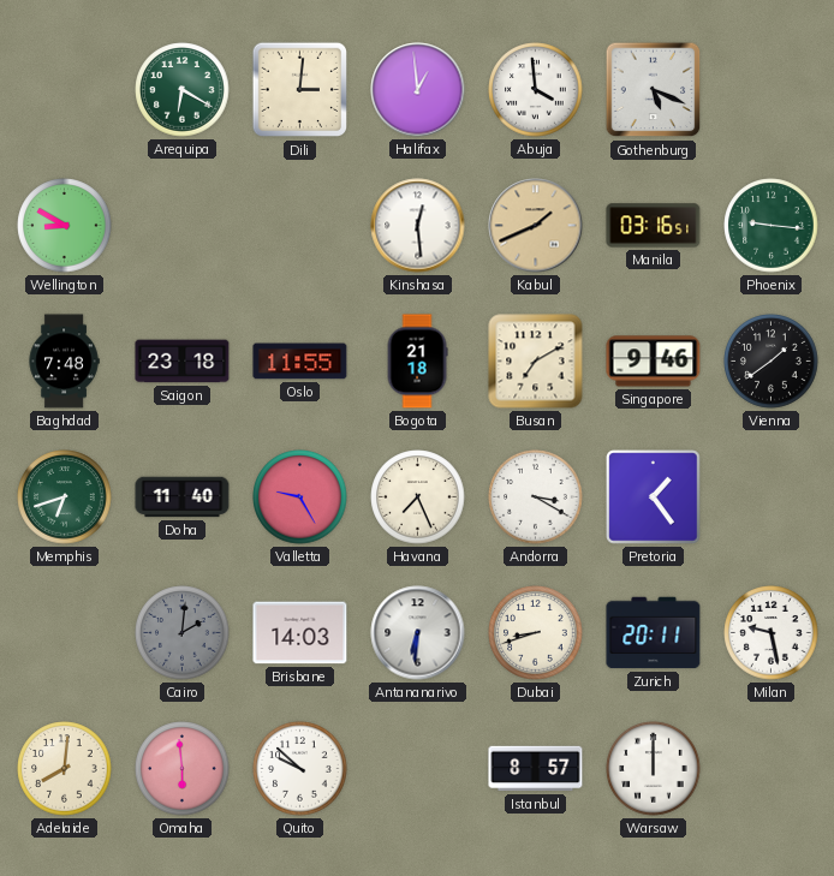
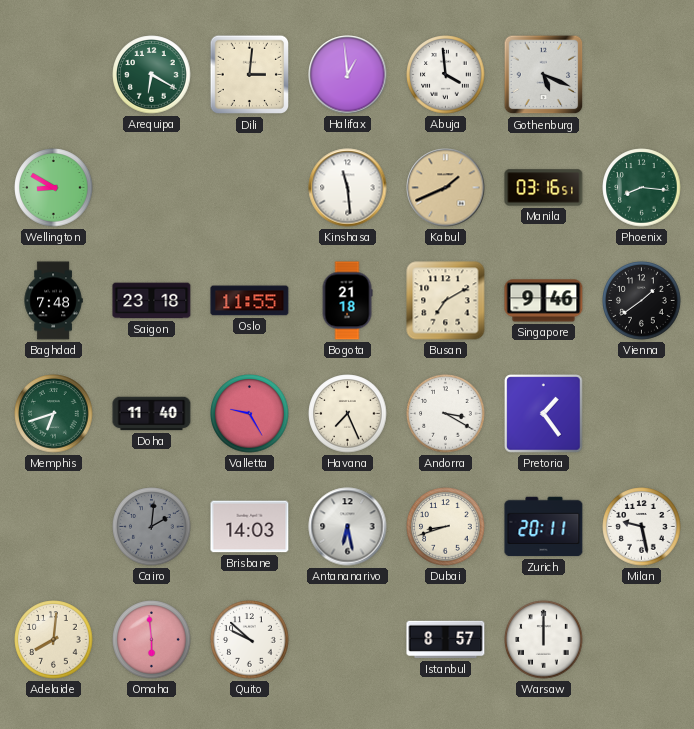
Kinshasa: 12:29 -> 11:29 (348, 188)
Phoenix: 9:16 -> 8:16 (642, 188)
Antananarivo: 6:31 -> 6:28 (348, 527)
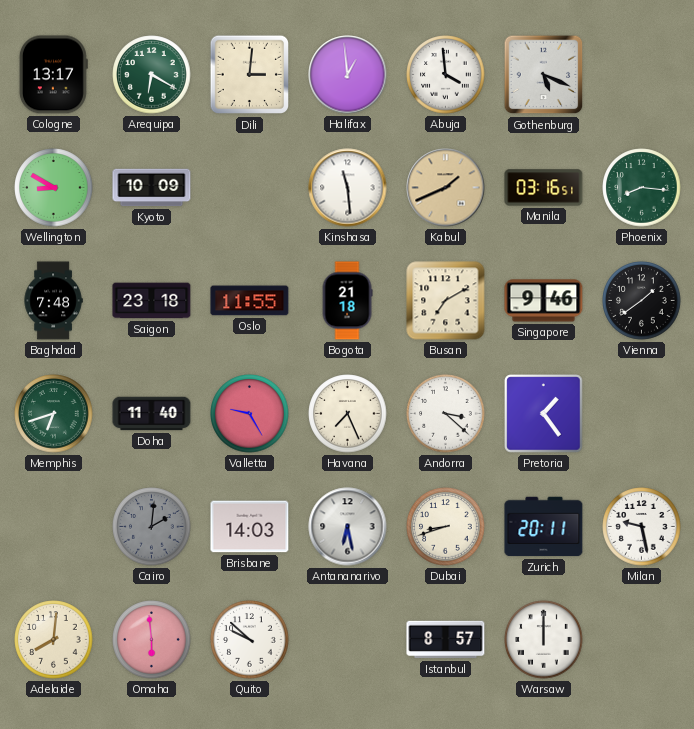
Cologne: none -> 13:17 (53, 75)
Kyoto: none -> 10:09 (152, 188)
Andorra: 3:20 -> 3:22 (446, 414)
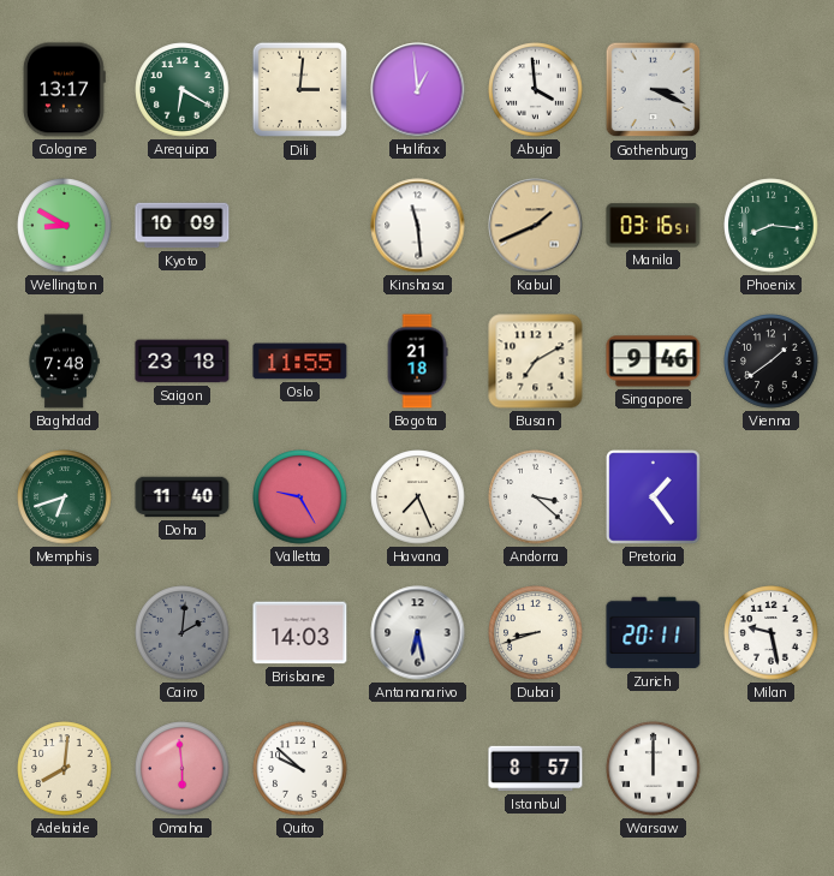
Gothenburg: 5:19 -> 3:19 (654, 90)
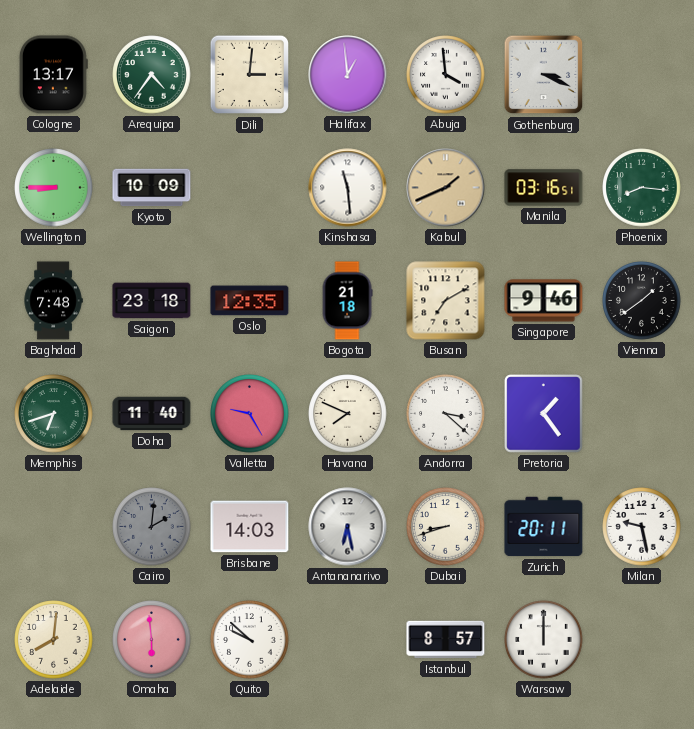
Arequipa: 6:20 -> 4:36 (152, 75)
Wellington: 8:50 -> 8:45 (54, 188)
Oslo: 11:55 -> 12:35 (250, 301)
Havana: 7:26 -> 7:49 (348, 414)
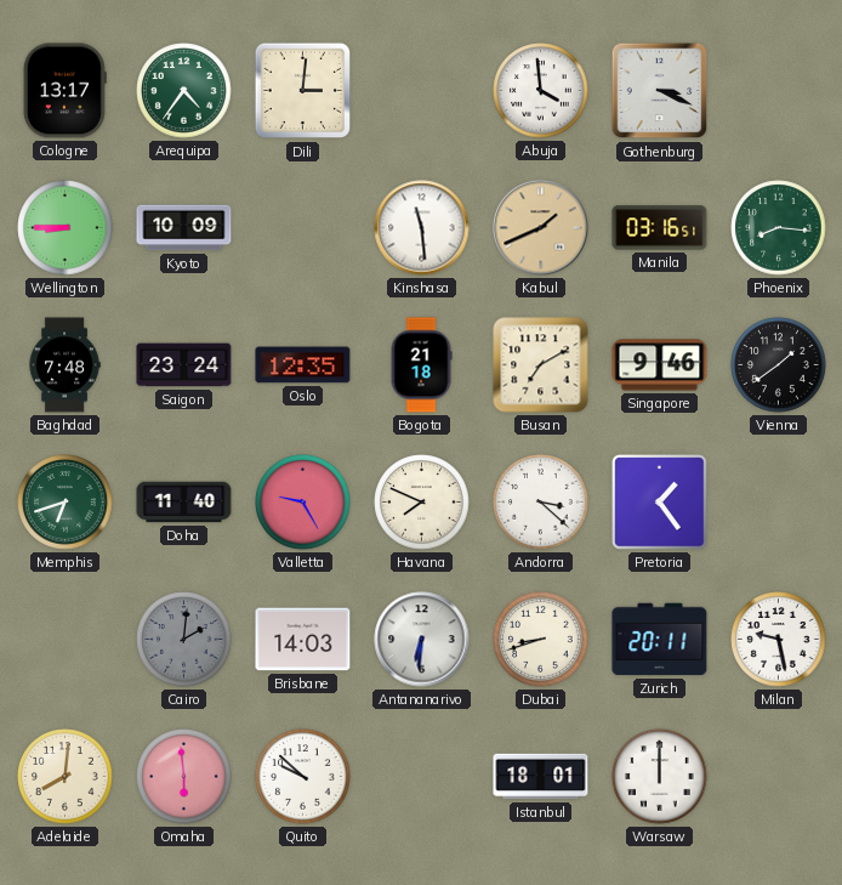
Halifax: 12:59 -> none (348, 75)
Saigon: 23:18 -> 23:24 (184, 365)
Antananarivo: 6:28 -> 6:31 (422, 640)
Istanbul: 8:57 -> 18:01 (541, 777)
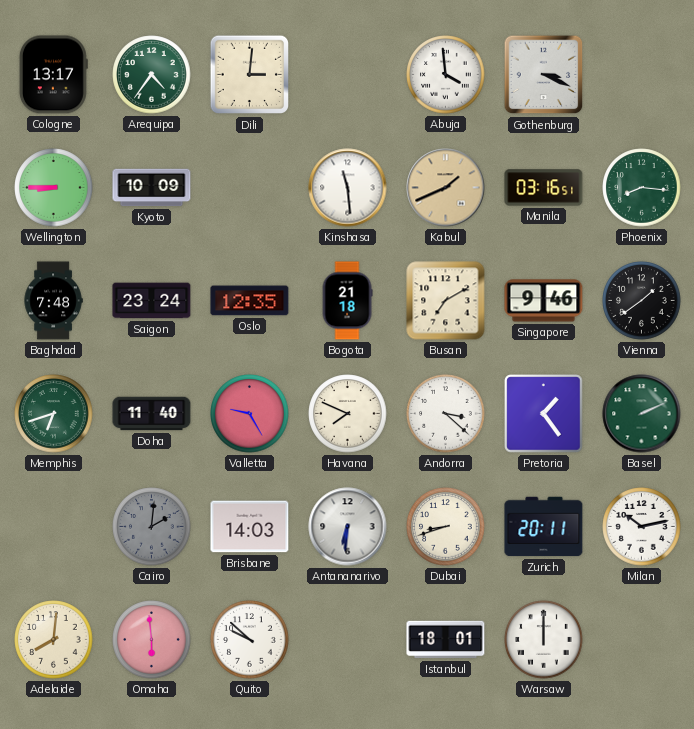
Basel: none -> 2:11 (642, 414)
Milan: 9:28 -> 10:13 (642, 527)
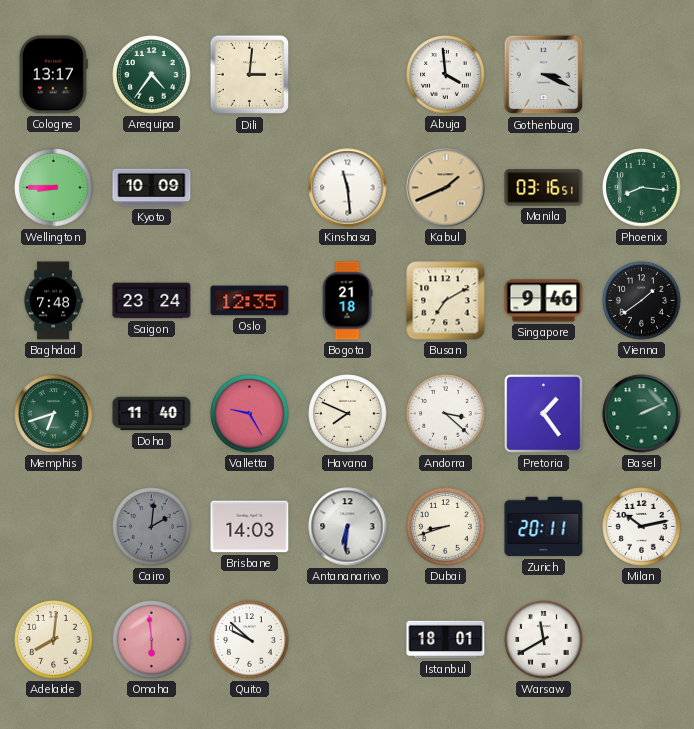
Warsaw: 12:00 -> 11:40 (544, 640)
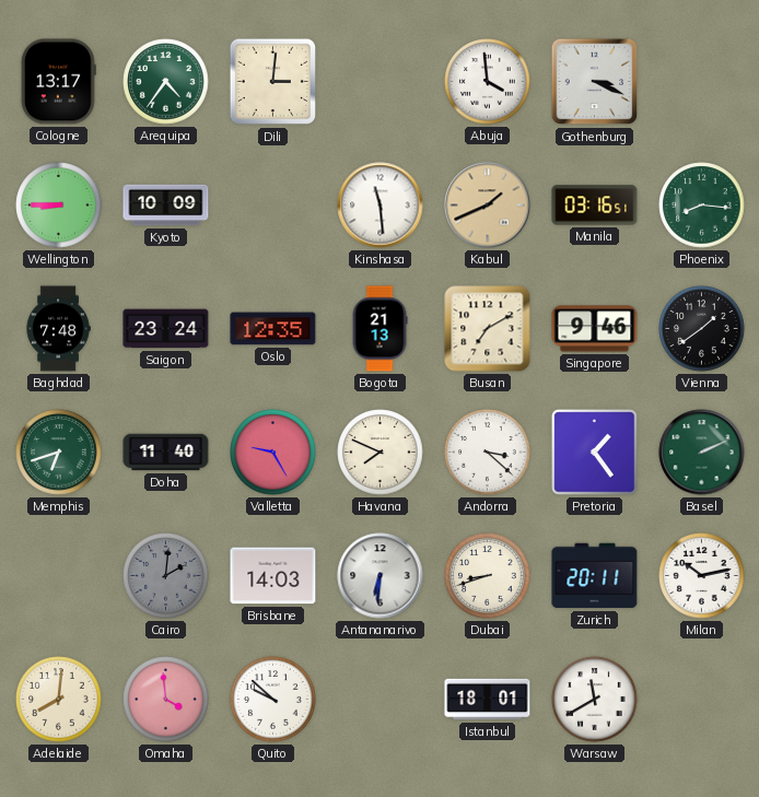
Bogota: 21:18 -> 21:13 (379, 329)
Omaha: 5:59 -> 3:59 (166, 700)
